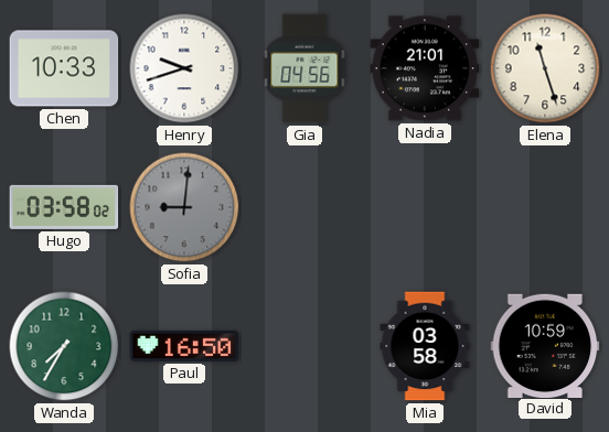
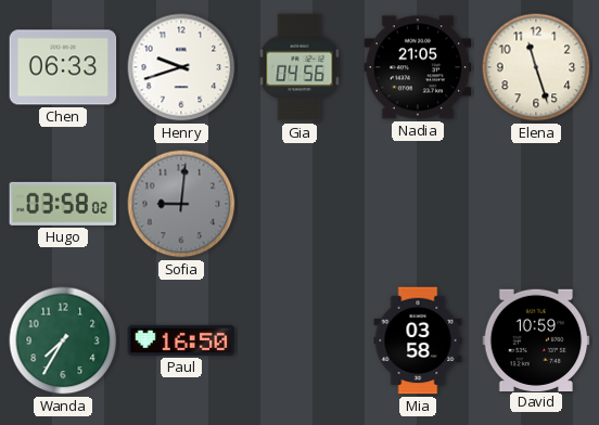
Chen: 10:33 -> 06:33 (63, 67)
Nadia: 21:01 -> 21:05 (418, 67)
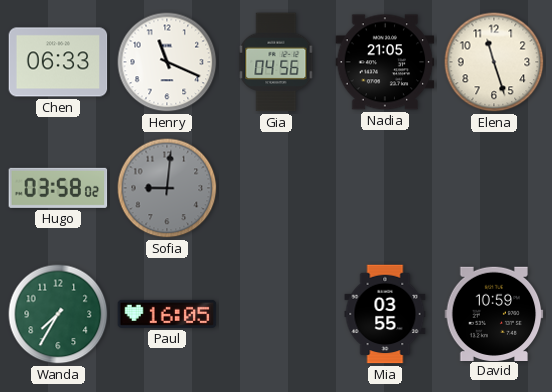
Henry: 9:42 -> 11:19 (167, 62)
Paul: 16:50 -> 16:05 (167, 314)
Mia: 03:58 -> 03:55 (385, 314)
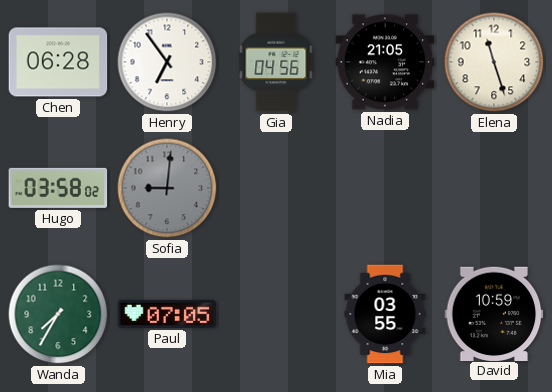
Chen: 06:33 -> 06:28 (58, 62)
Henry: 11:19 -> 6:54 (167, 62)
Paul: 16:05 -> 07:05 (167, 314)
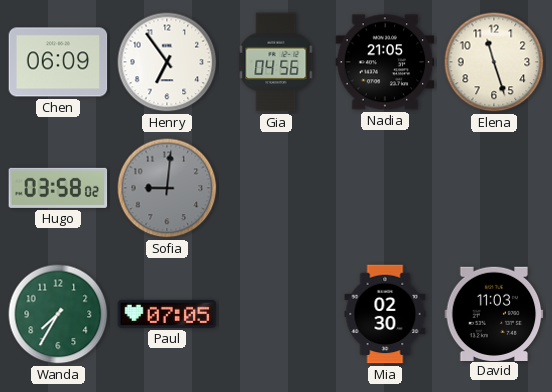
Chen: 06:28 -> 06:09 (58, 62)
Mia: 03:55 -> 02:30 (385, 314)
David: 10:59 -> 11:03 (494, 313)
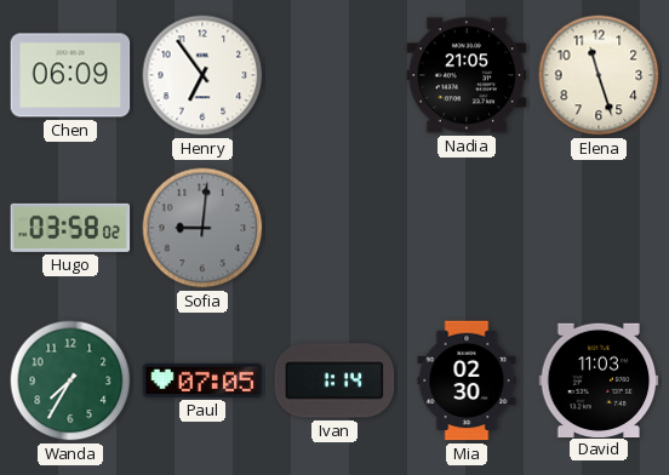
Gia: 04:56 -> none (276, 62)
Ivan: none -> 1:14 (334, 380)
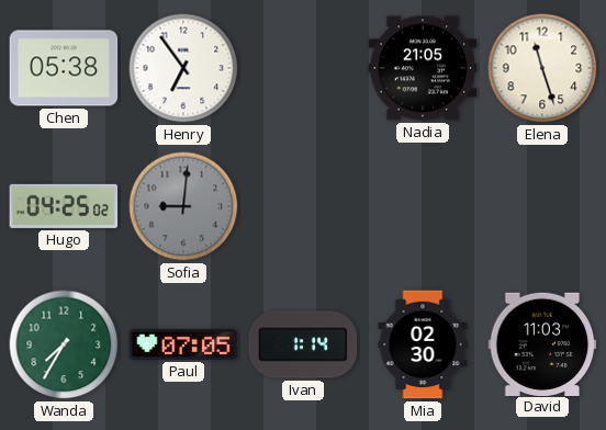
Chen: 06:09 -> 05:38 (64, 68)
Hugo: 03:58 -> 04:25 (64, 206)
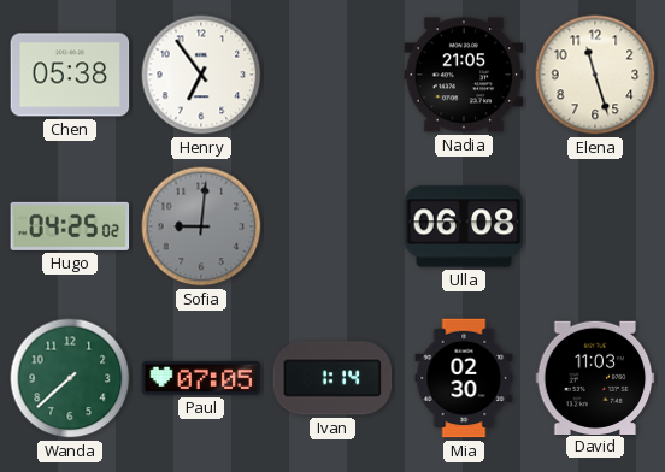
Ulla: none -> 06:08 (464, 226)
Wanda: 7:35 -> 7:38 (70, 378)
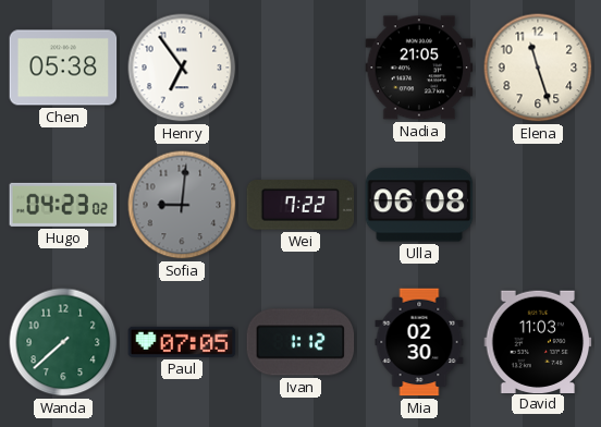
Hugo: 04:25 -> 04:23 (63, 205)
Wei: none -> 7:22 (300, 205)
Ivan: 1:14 -> 1:12 (300, 342)
